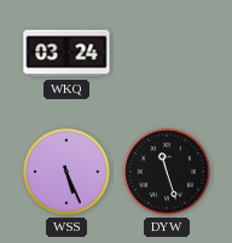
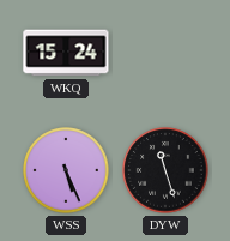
WKQ: 03:24 -> 15:24 (66, 53)
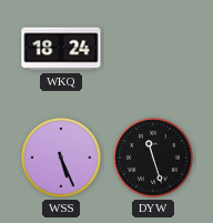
WKQ: 15:24 -> 18:24 (61, 49)
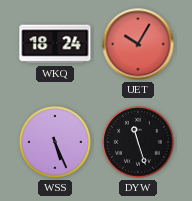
UET: none -> 10:05 (138, 44)
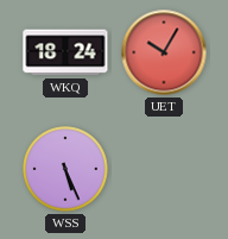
DYW: 11:27 -> none (138, 142)
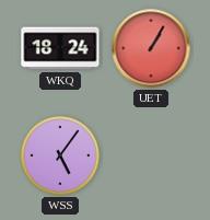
UET: 10:05 -> 1:05 (151, 48)
WSS: 5:26 -> 5:06 (60, 155)
